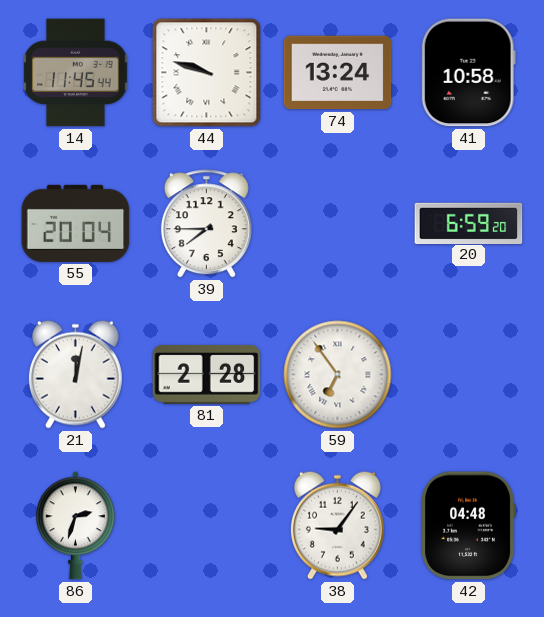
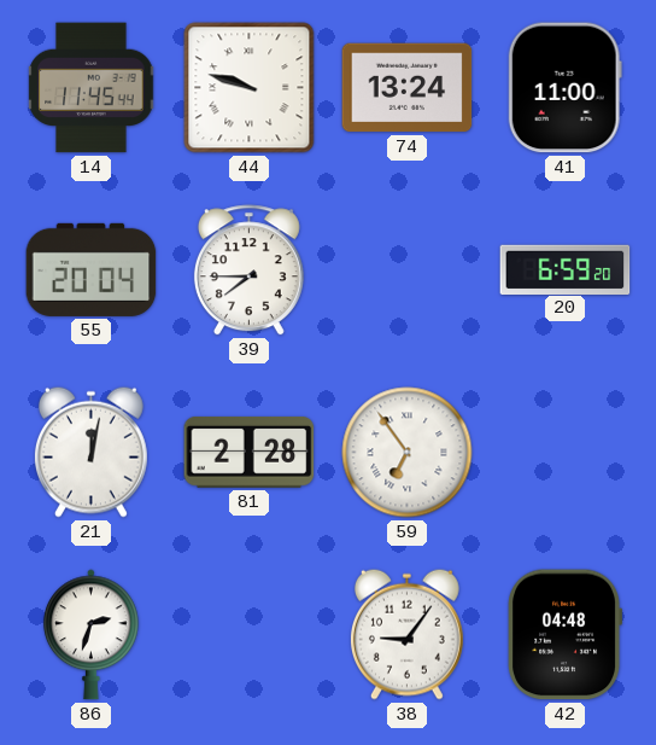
41: 10:58 -> 11:00 (564, 88)
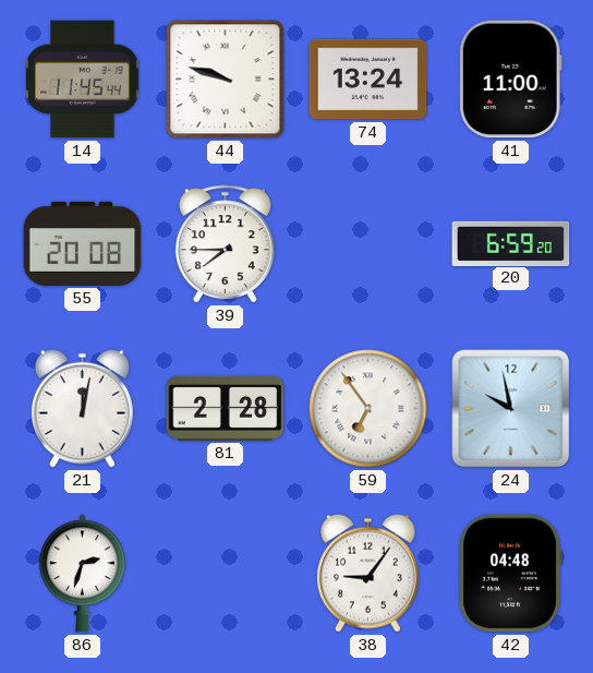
55: 20:04 -> 20:08 (83, 243)
24: none -> 9:58 (511, 409)
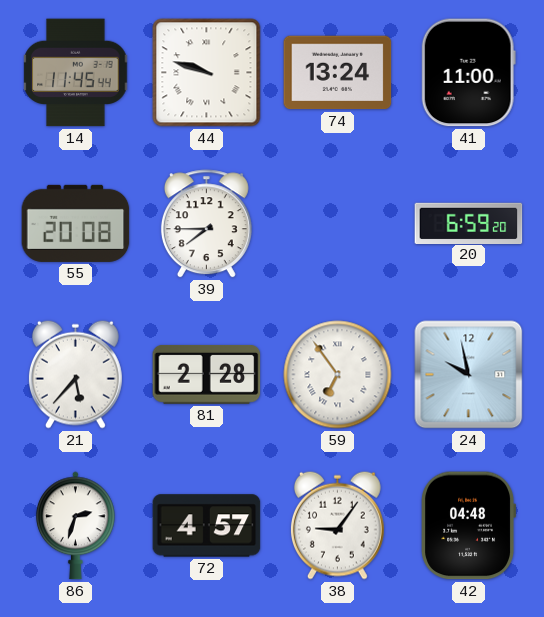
21: 12:02 -> 5:37 (75, 374)
72: none -> 4:57 (207, 526)
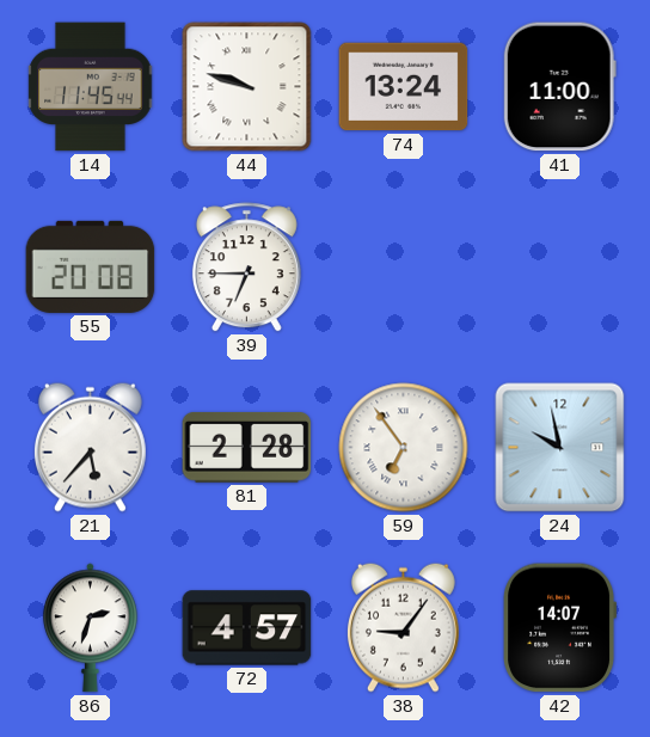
39: 7:45 -> 6:45 (246, 268)
20: 6:59 -> none (469, 223)
42: 04:48 -> 14:07 (559, 628)
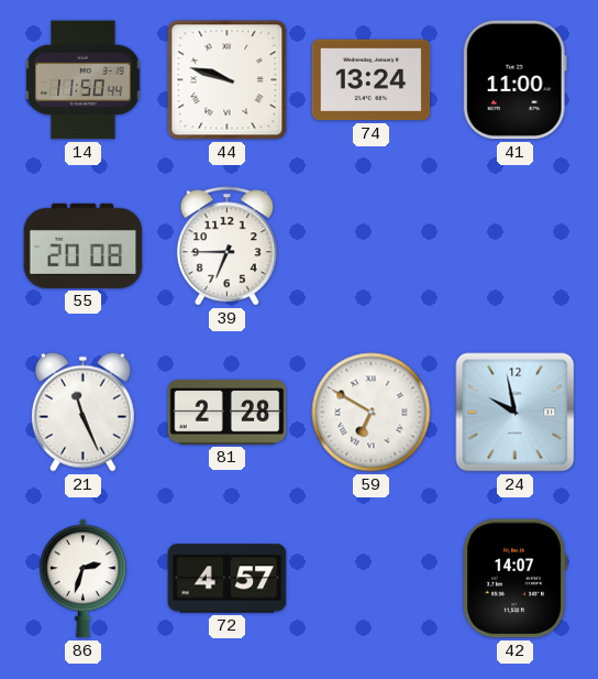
14: 11:45 -> 11:50 (84, 80)
21: 5:37 -> 11:26 (82, 412)
59: 6:54 -> 6:50 (372, 413)
38: 9:06 -> none (403, 627)
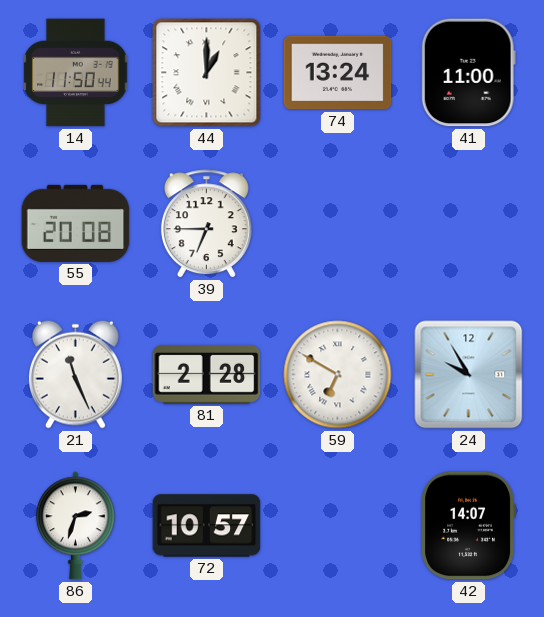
44: 9:48 -> 1:00 (207, 73)
24: 9:58 -> 9:55 (469, 375)
72: 4:57 -> 10:57 (207, 526)
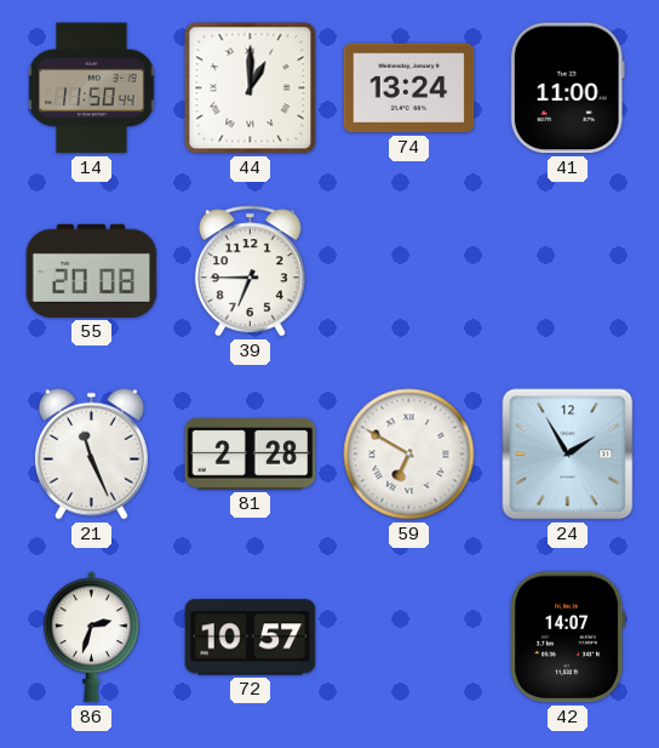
24: 9:55 -> 1:55 (568, 455)
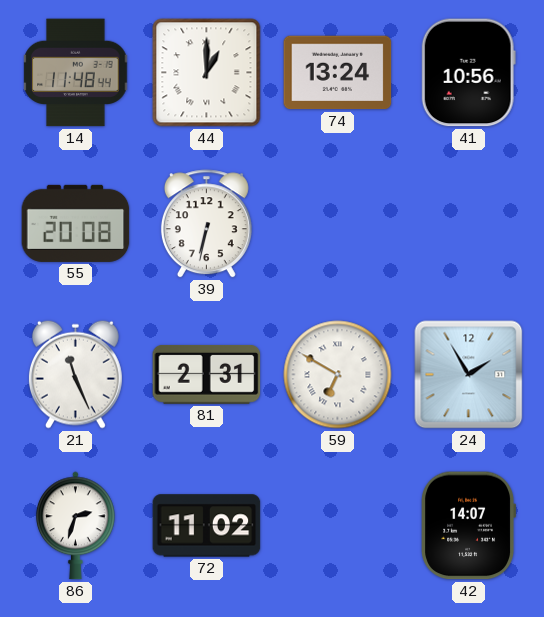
14: 11:50 -> 11:48 (76, 73)
41: 11:00 -> 10:56 (468, 73)
39: 6:45 -> 6:32 (206, 224)
81: 2:28 -> 2:31 (207, 374)
72: 10:57 -> 11:02 (207, 526)
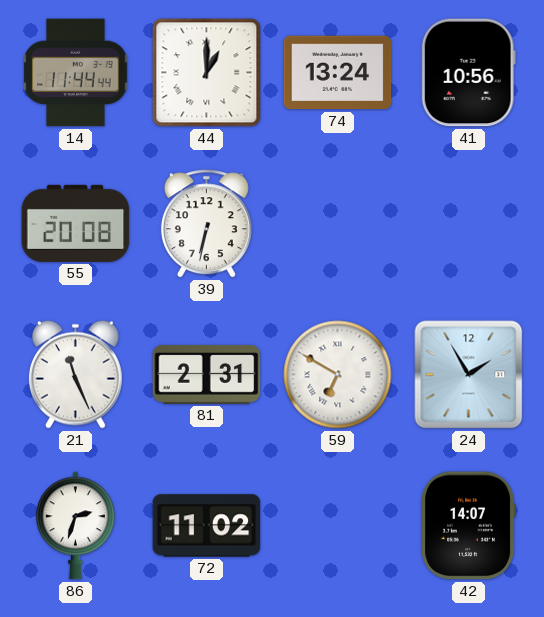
14: 11:48 -> 11:44 (76, 73)
